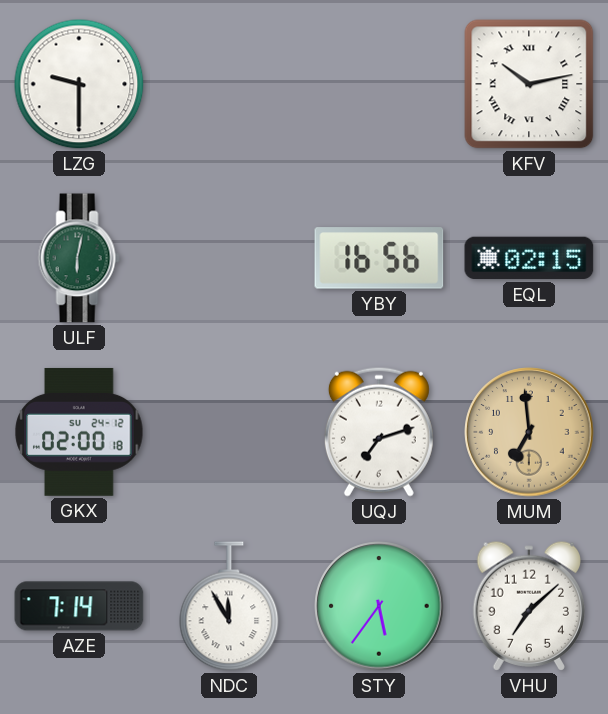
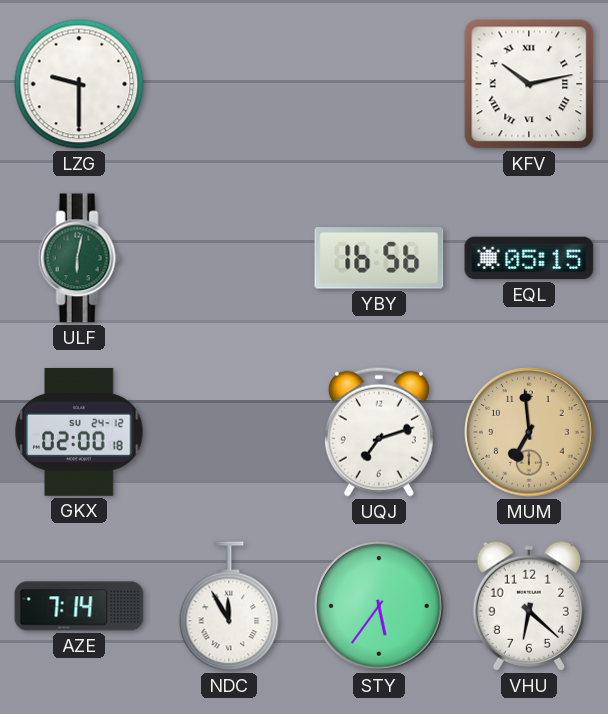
EQL: 02:15 -> 05:15 (529, 258)
VHU: 7:08 -> 6:22 (528, 606)
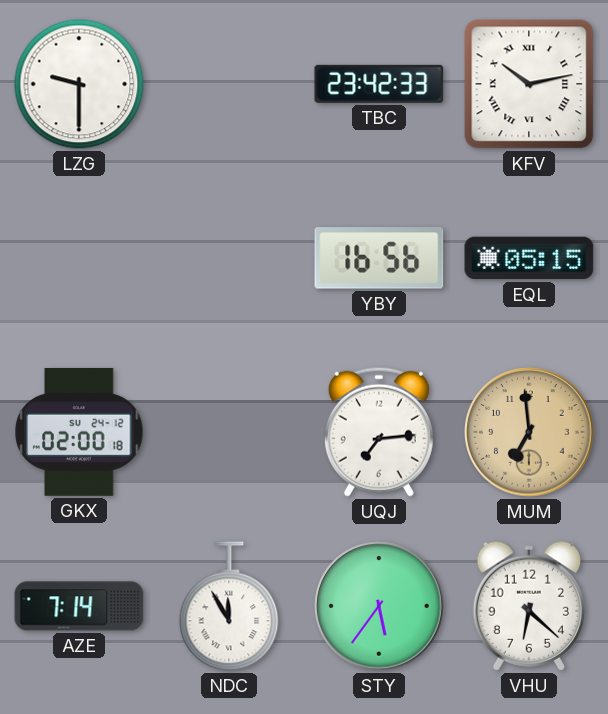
TBC: none -> 23:42 (379, 84)
ULF: 6:02 -> none (79, 258)
UQJ: 7:12 -> 7:14 (379, 432)
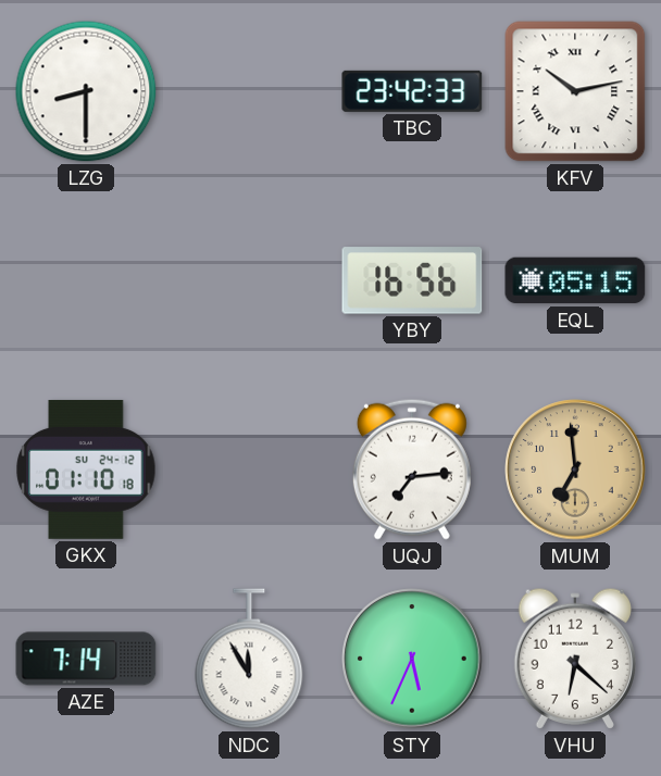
LZG: 9:30 -> 8:30 (86, 91)
GKX: 02:00 -> 01:10 (86, 470)
STY: 5:36 -> 5:34 (412, 659)
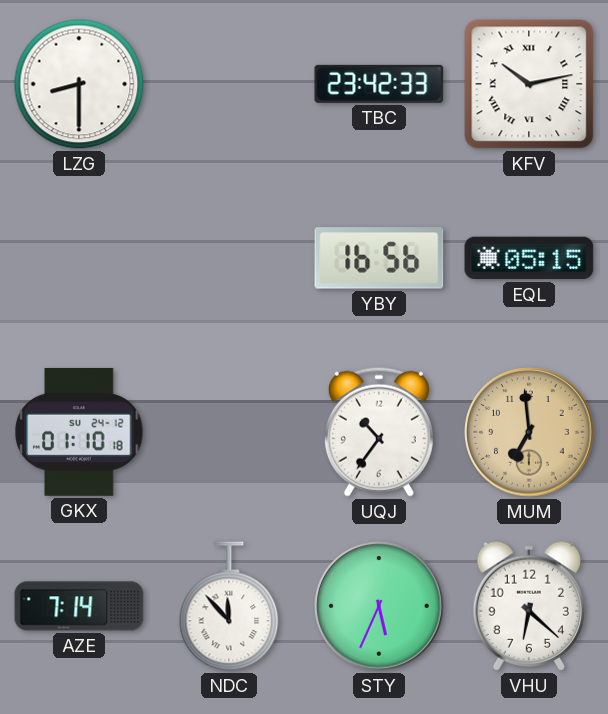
UQJ: 7:14 -> 10:36 (379, 432)
NDC: 11:55 -> 11:53 (229, 606)
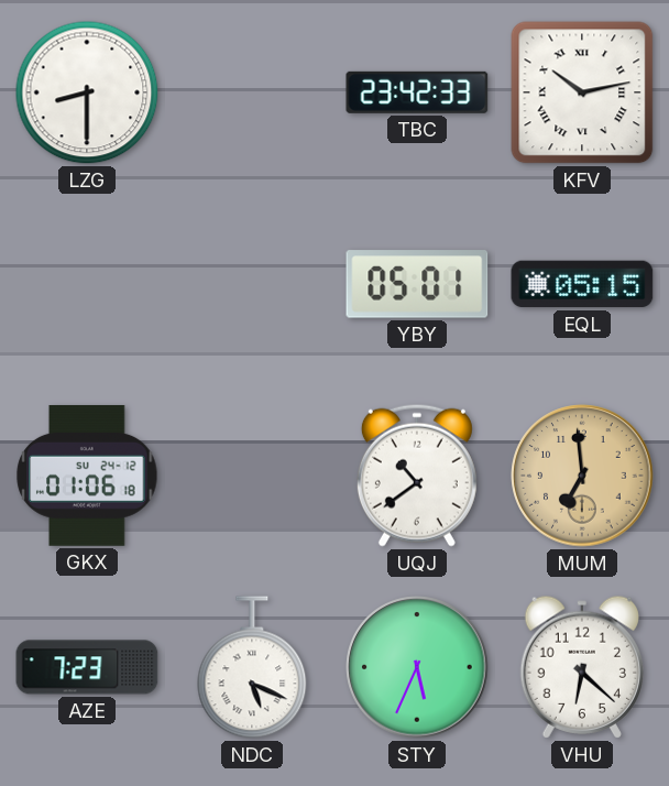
YBY: 16:56 -> 05:01 (417, 284)
GKX: 01:10 -> 01:06 (87, 476)
UQJ: 10:36 -> 10:39 (417, 476)
AZE: 7:14 -> 7:23 (87, 667)
NDC: 11:53 -> 5:19 (252, 667)
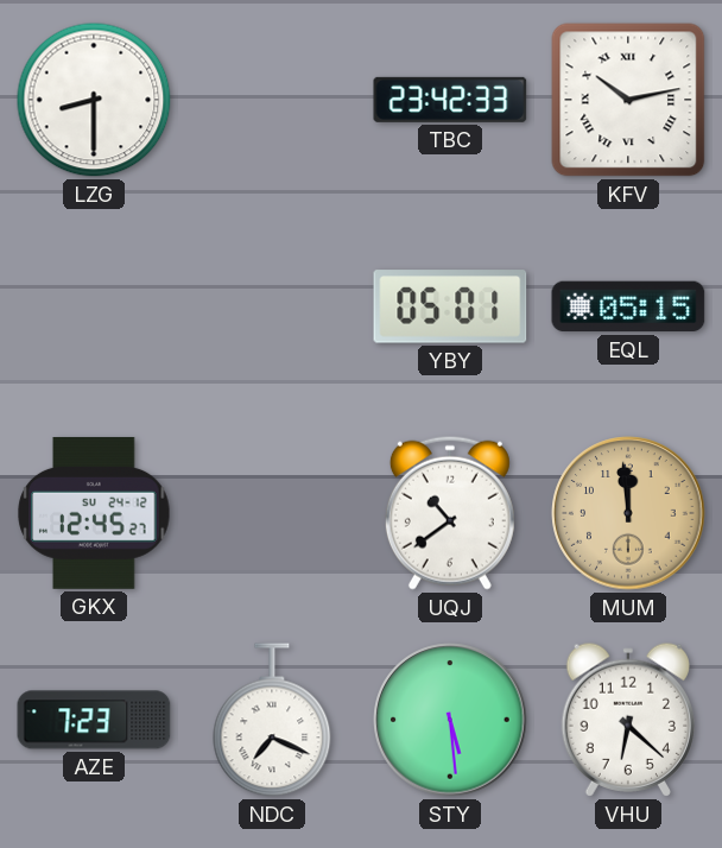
GKX: 01:06 -> 12:45 (94, 513)
MUM: 6:59 -> 11:59 (628, 513)
NDC: 5:19 -> 7:19 (272, 720)
STY: 5:34 -> 5:29 (450, 720)
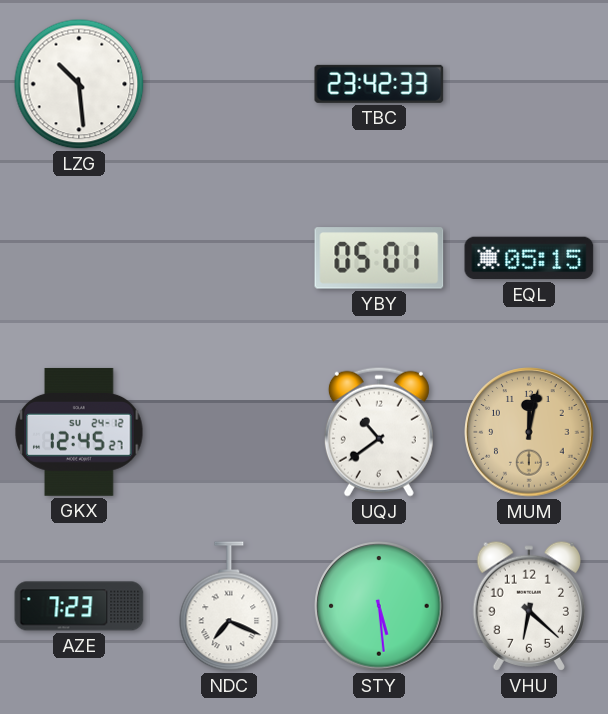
LZG: 8:30 -> 10:29 (79, 84)
KFV: 10:13 -> none (628, 100)
MUM: 11:59 -> 12:02 (529, 432)
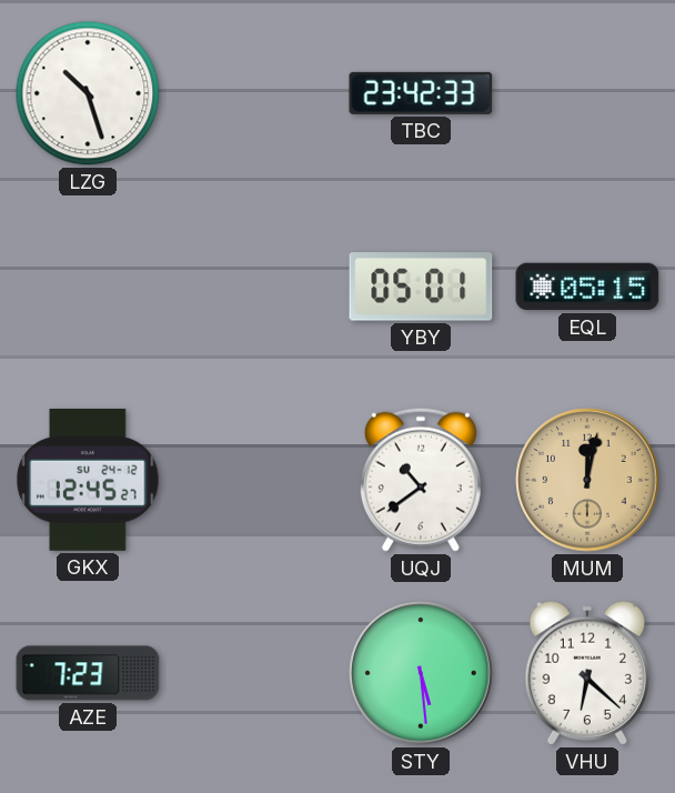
LZG: 10:29 -> 10:27 (88, 93)
NDC: 7:19 -> none (229, 606)
